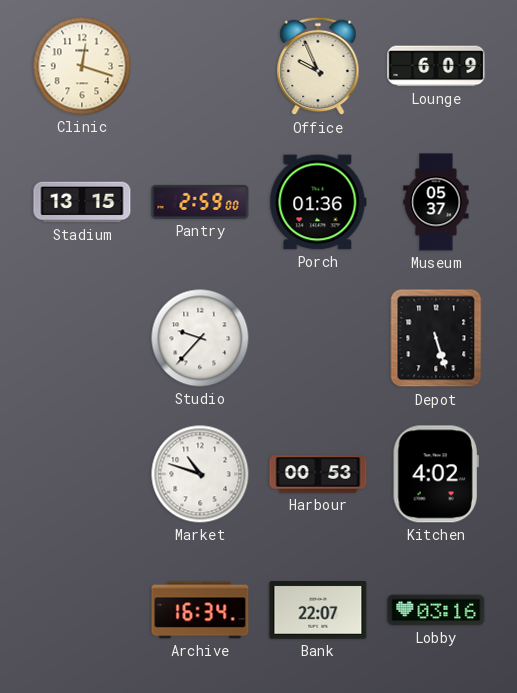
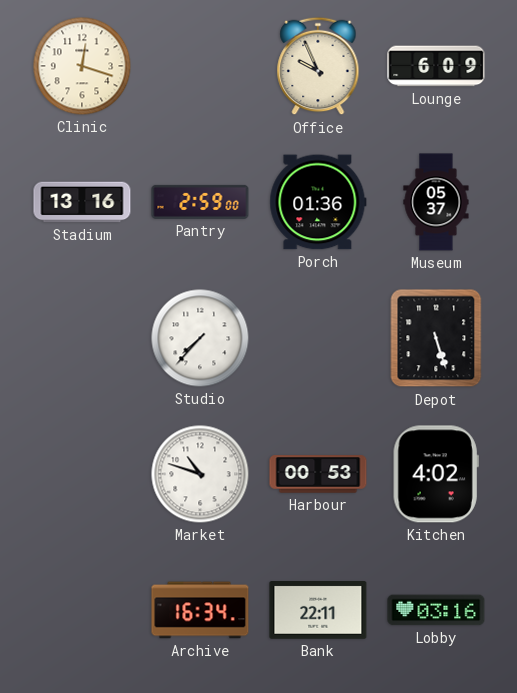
Stadium: 13:15 -> 13:16 (82, 202)
Studio: 9:37 -> 7:37 (200, 338)
Bank: 22:07 -> 22:11 (318, 611)
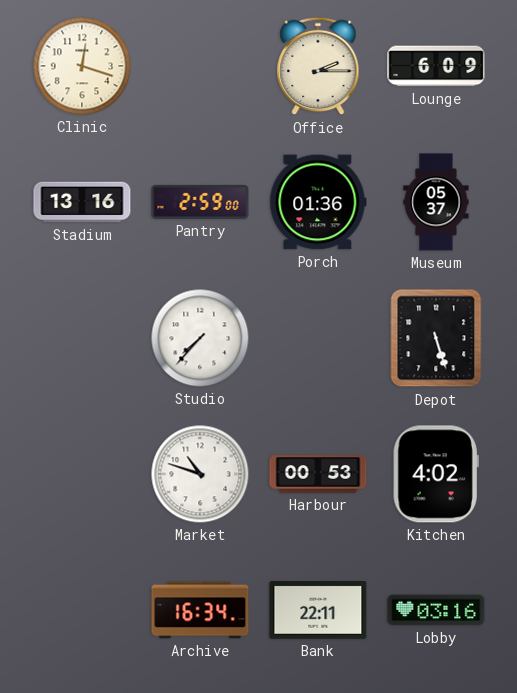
Office: 9:56 -> 2:15 (318, 66)
